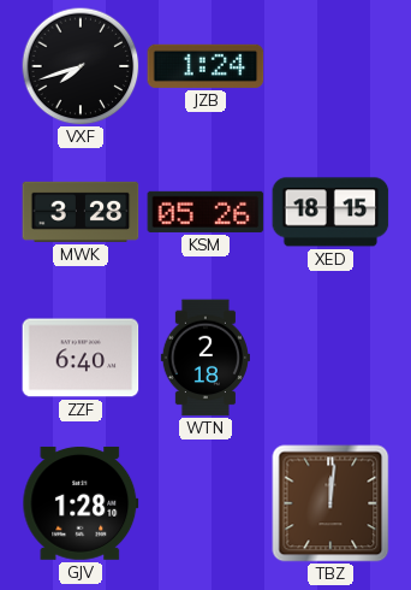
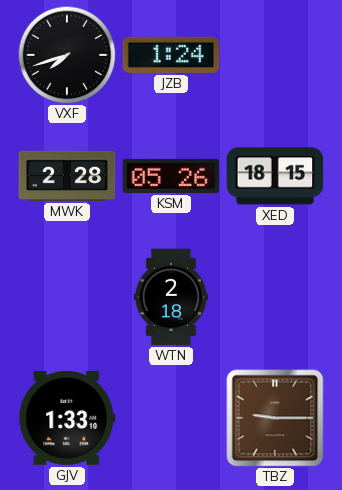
MWK: 3:28 -> 2:28 (67, 176)
ZZF: 6:40 -> none (81, 358)
GJV: 1:28 -> 1:33 (67, 418)
TBZ: 12:01 -> 9:15 (275, 418)
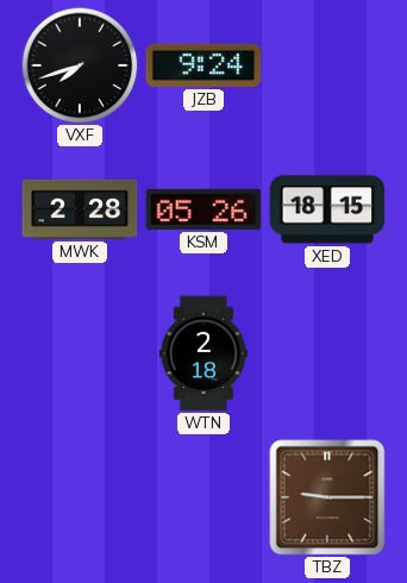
JZB: 1:24 -> 9:24 (203, 65)
GJV: 1:33 -> none (67, 418)
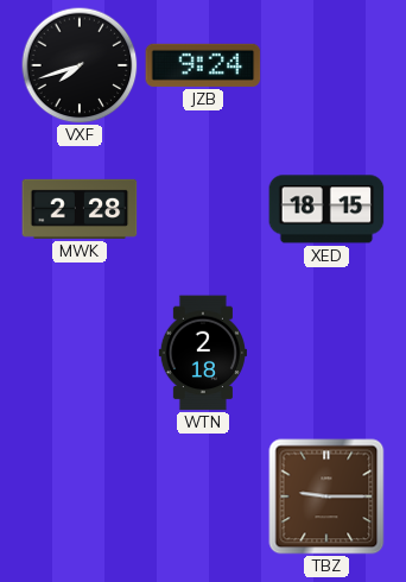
KSM: 05:26 -> none (203, 209)
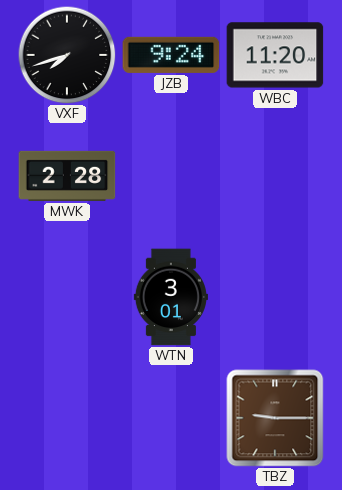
WBC: none -> 11:20 (275, 55)
XED: 18:15 -> none (326, 209)
WTN: 2:18 -> 3:01 (171, 297)
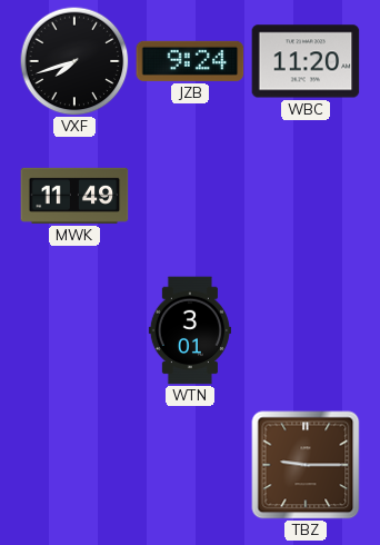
MWK: 2:28 -> 11:49 (74, 196)
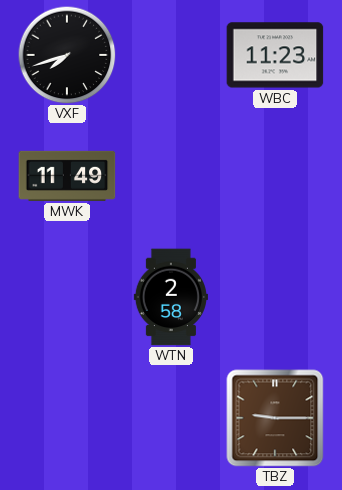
JZB: 9:24 -> none (190, 61)
WBC: 11:20 -> 11:23 (275, 55)
WTN: 3:01 -> 2:58 (171, 297)
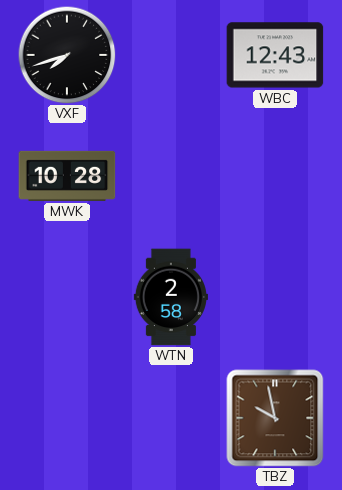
WBC: 11:23 -> 12:43 (275, 55)
MWK: 11:49 -> 10:28 (67, 176)
TBZ: 9:15 -> 9:58 (275, 418)
